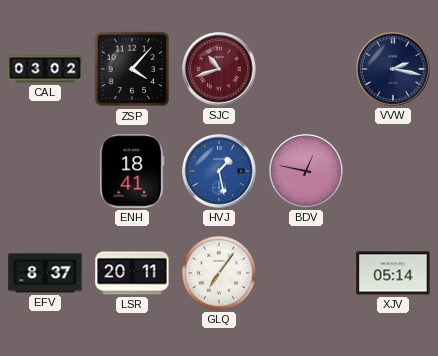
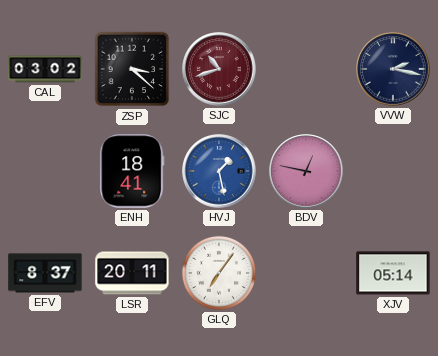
ZSP: 4:07 -> 3:22 (132, 69)
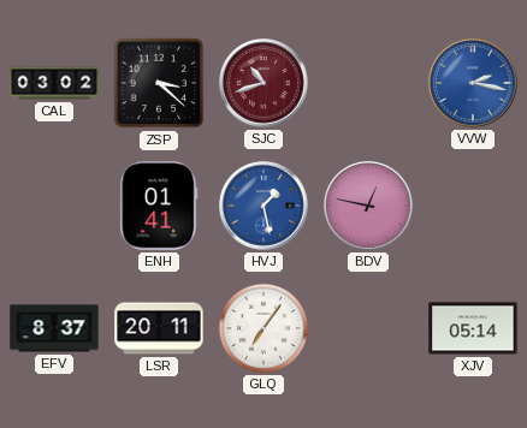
VVW dial: navy -> blue (473, 83)
ENH: 18:41 -> 01:41 (159, 206)
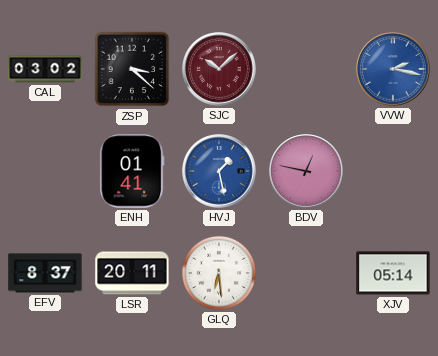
SJC: 10:42 -> 10:08 (219, 69)
GLQ: 7:06 -> 6:29 (219, 273)
